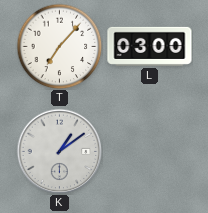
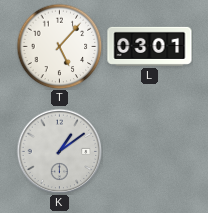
T: 7:07 -> 5:07 (59, 46)
L: 03:00 -> 03:01 (150, 46)
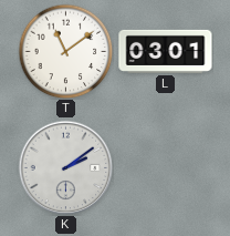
T: 5:07 -> 11:09 (65, 51)
K: 1:09 -> 2:09 (65, 167)
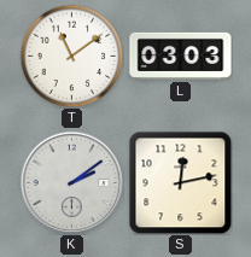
L: 03:01 -> 03:03 (181, 56)
S: none -> 12:13 (180, 182)
